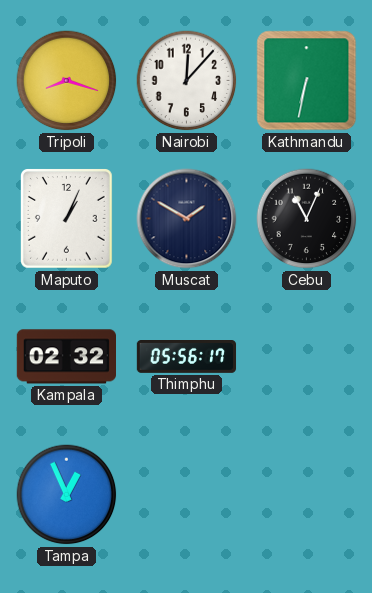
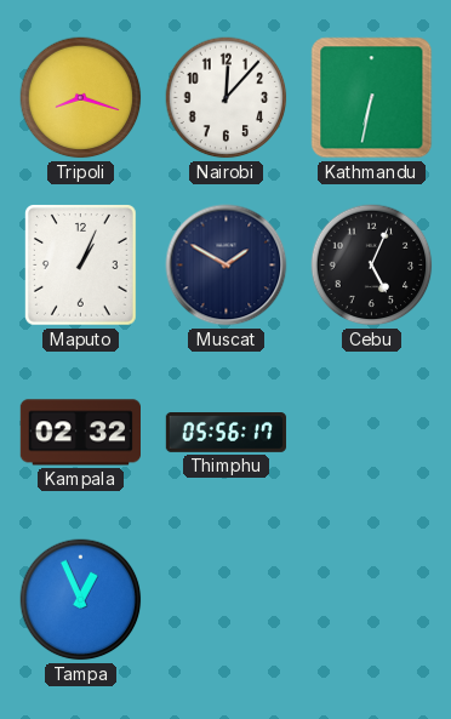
Cebu: 11:04 -> 5:04 (372, 266)
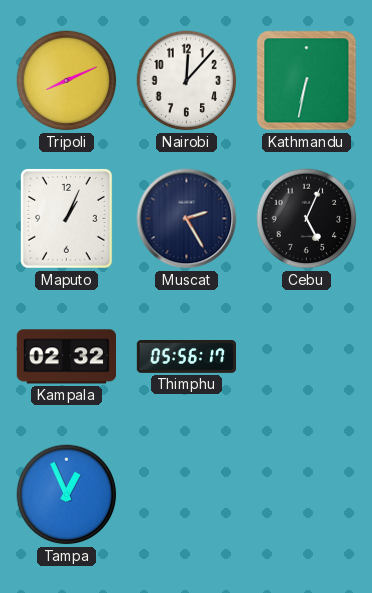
Tripoli: 8:18 -> 8:11 (67, 81)
Muscat: 1:50 -> 2:25 (187, 219)
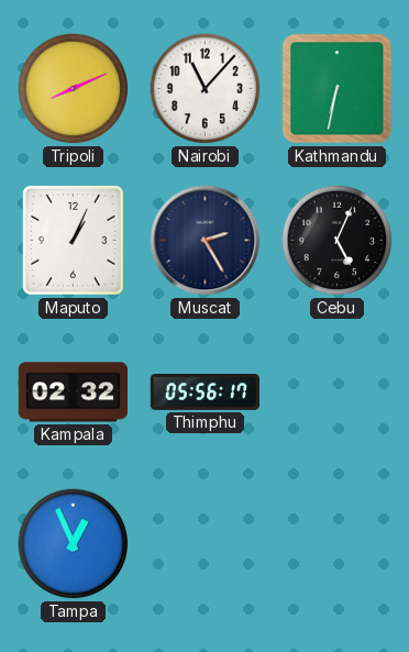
Nairobi: 12:07 -> 11:07 (206, 89)
